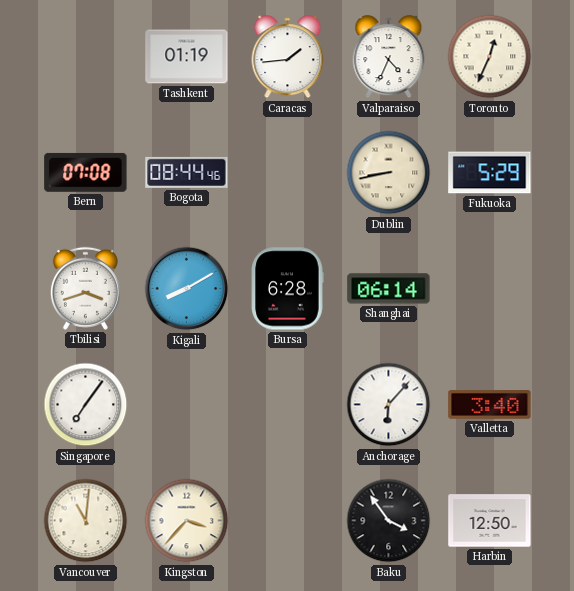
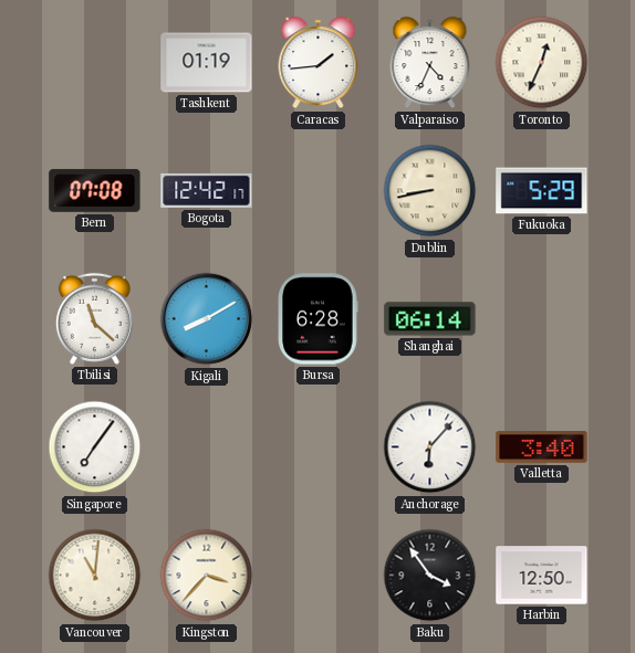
Bogota: 08:44 -> 12:42 (207, 190)
Tbilisi: 3:42 -> 11:22 (94, 318)
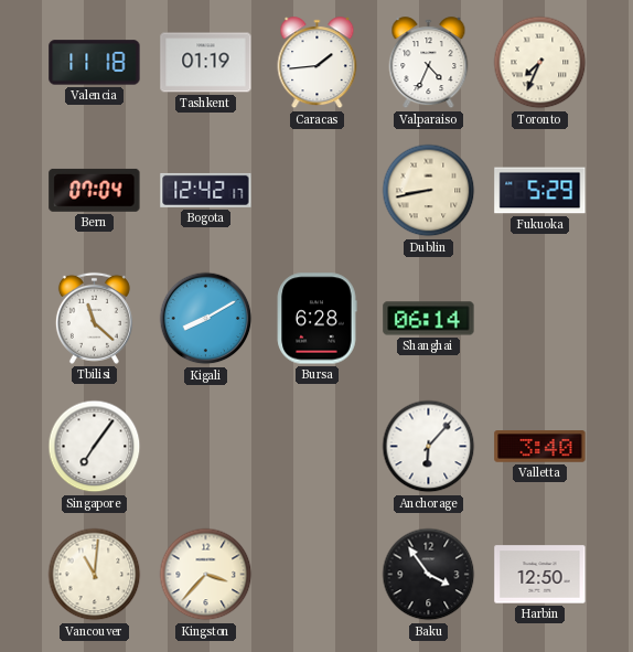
Valencia: none -> 11:18 (95, 63)
Toronto: 12:34 -> 7:34 (540, 63)
Bern: 07:08 -> 07:04 (95, 190)
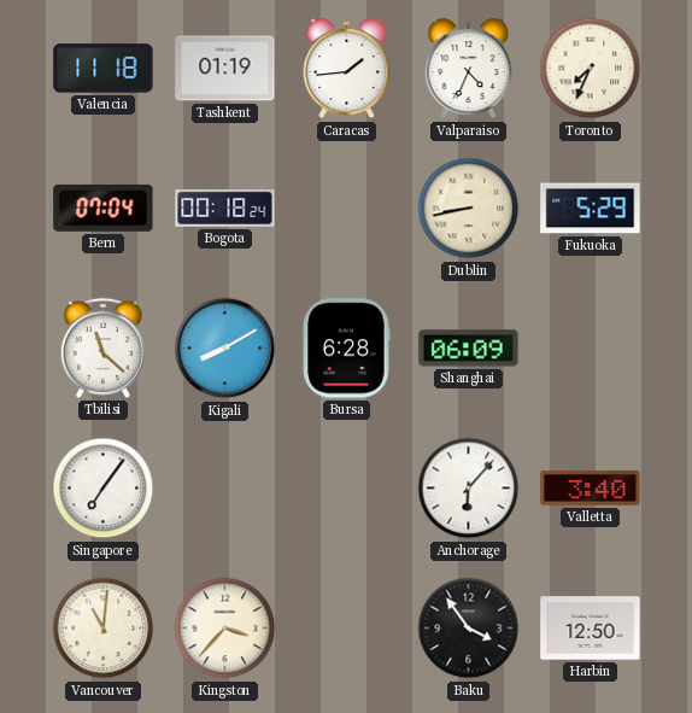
Bogota: 12:42 -> 00:18 (225, 208)
Shanghai: 06:14 -> 06:09 (469, 349)
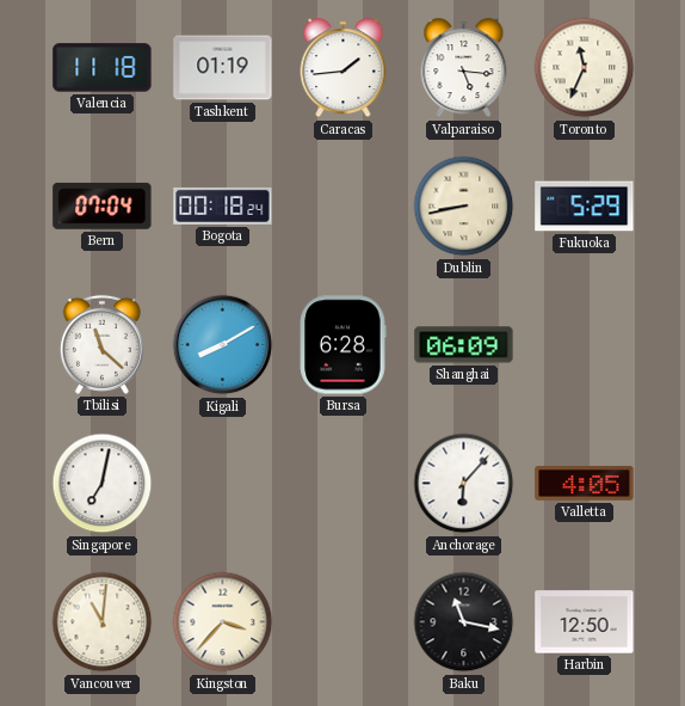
Valparaiso: 4:34 -> 5:16 (464, 68)
Toronto: 7:34 -> 11:34 (585, 68)
Singapore: 7:06 -> 7:02 (103, 484)
Valletta: 3:40 -> 4:05 (585, 484)
Baku: 3:54 -> 11:17 (464, 622)
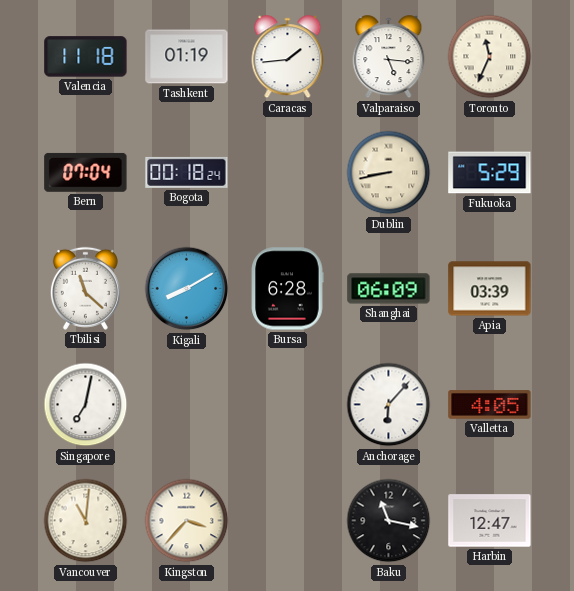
Apia: none -> 03:39 (490, 289)
Harbin: 12:50 -> 12:47 (490, 521)
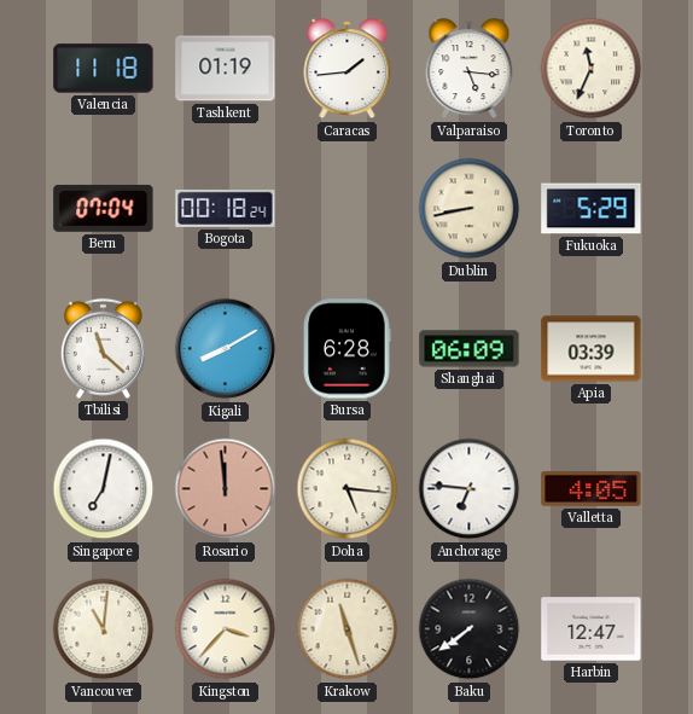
Rosario: none -> 11:59 (226, 489)
Doha: none -> 5:16 (348, 489)
Anchorage: 6:07 -> 6:46 (470, 489)
Krakow: none -> 11:27 (348, 629)
Baku: 11:17 -> 7:39 (470, 629)
